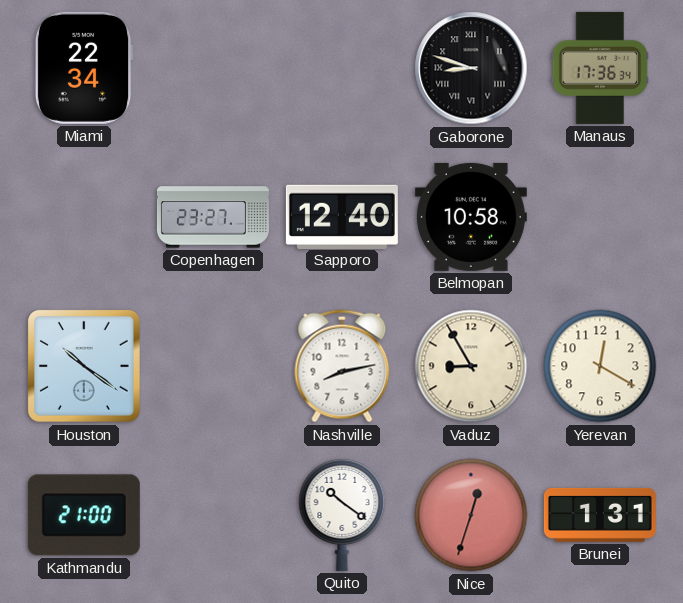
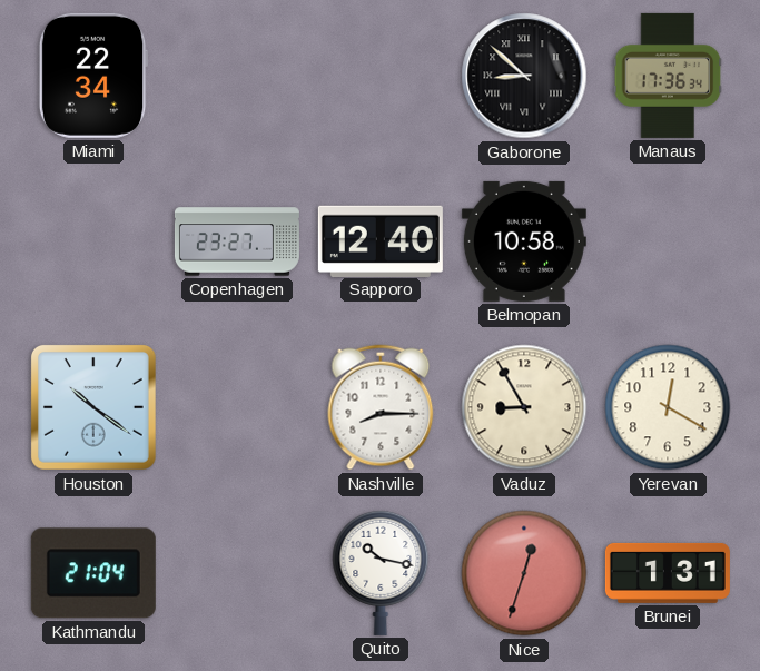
Gaborone: 8:48 -> 8:52 (524, 76)
Nashville: 8:13 -> 8:15 (381, 407)
Kathmandu: 21:00 -> 21:04 (93, 573)
Quito: 10:21 -> 10:17 (381, 572)
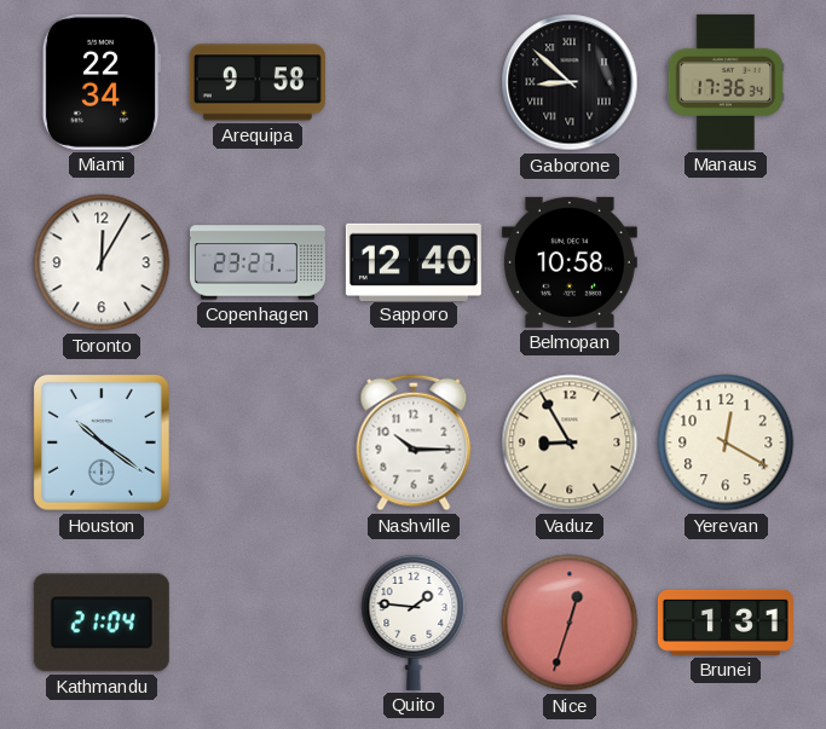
Arequipa: none -> 9:58 (258, 82)
Toronto: none -> 12:05 (102, 262)
Nashville: 8:15 -> 10:15 (414, 442)
Quito: 10:17 -> 1:46 (414, 621)
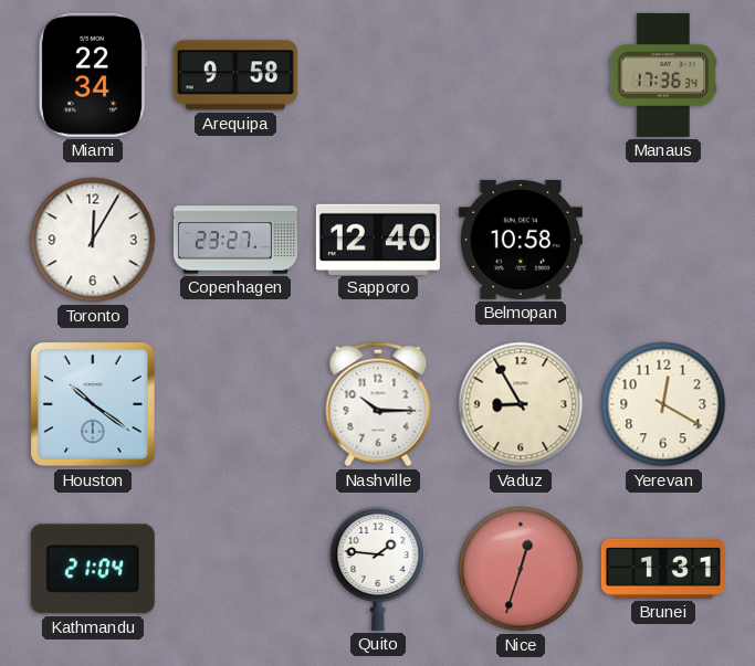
Gaborone: 8:52 -> none (570, 82)
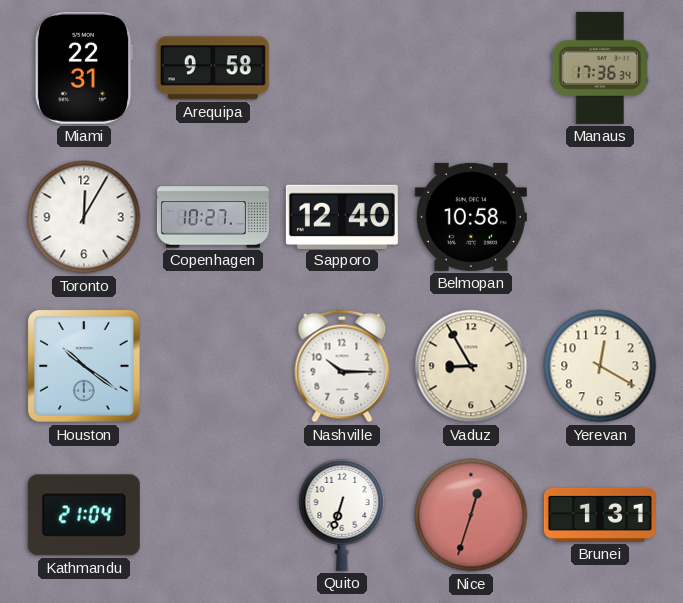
Miami: 22:34 -> 22:31 (84, 68)
Copenhagen: 23:27 -> 10:27 (213, 217)
Quito: 1:46 -> 6:33 (342, 514)
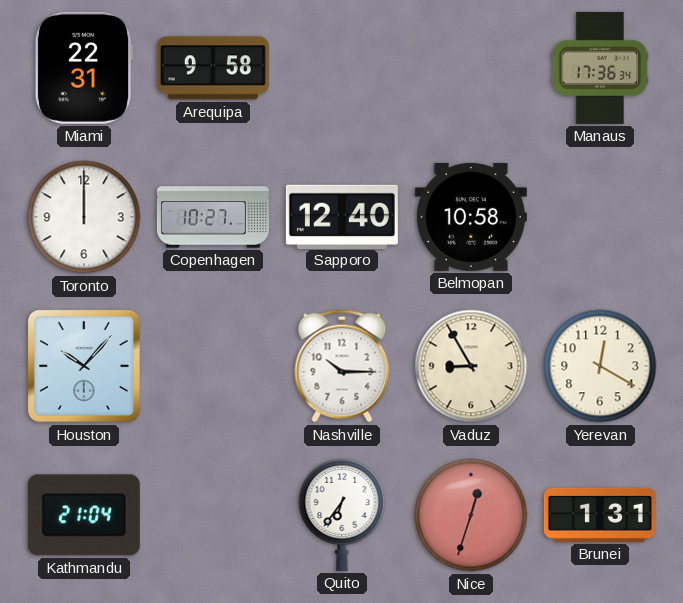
Toronto: 12:05 -> 12:00 (84, 217)
Houston: 10:21 -> 10:07 (84, 366)
Quito: 6:33 -> 6:36 (342, 514)
